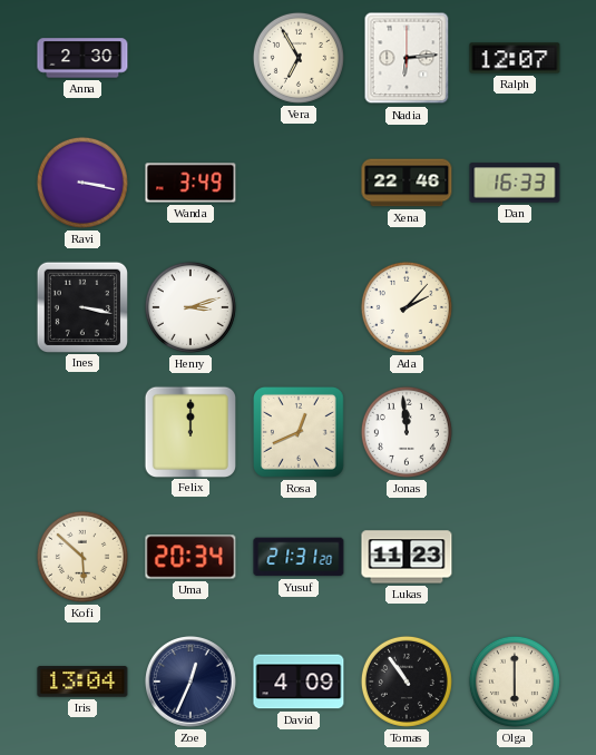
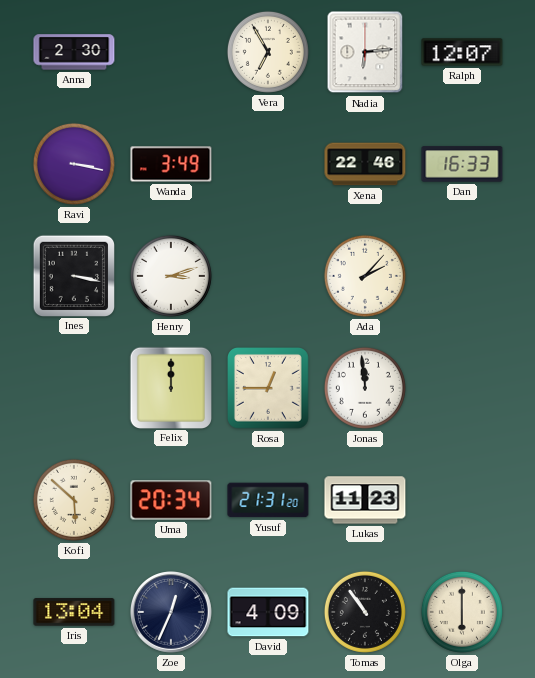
Rosa: 12:41 -> 12:45 (269, 389)
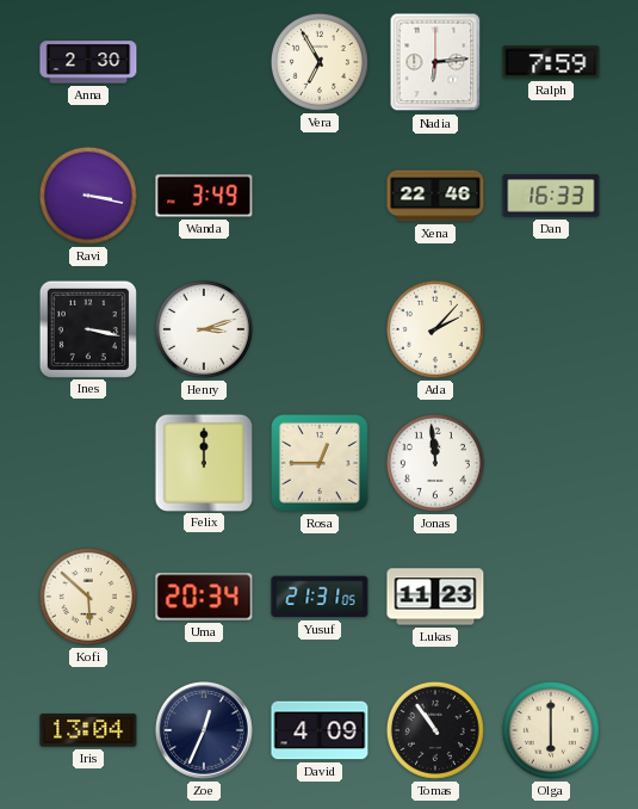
Ralph: 12:07 -> 7:59 (551, 62)
Yusuf: 21:31:20 -> 21:31:05 (320, 597)
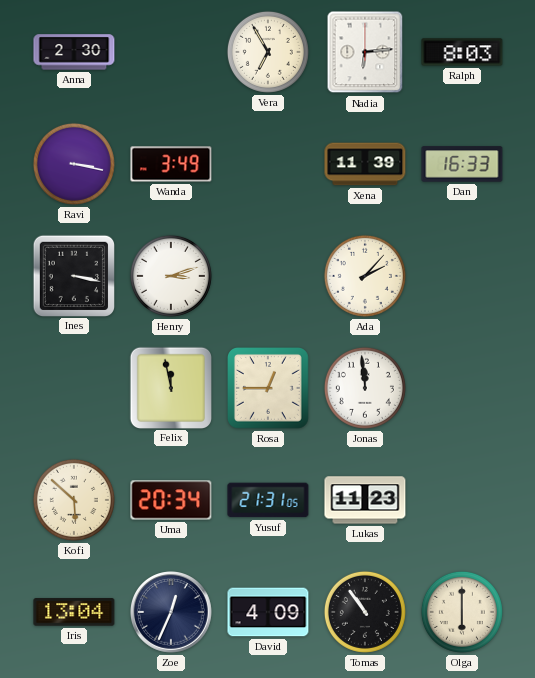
Ralph: 7:59 -> 8:03 (462, 52)
Xena: 22:46 -> 11:39 (365, 164)
Felix: 12:00 -> 11:58 (170, 387)
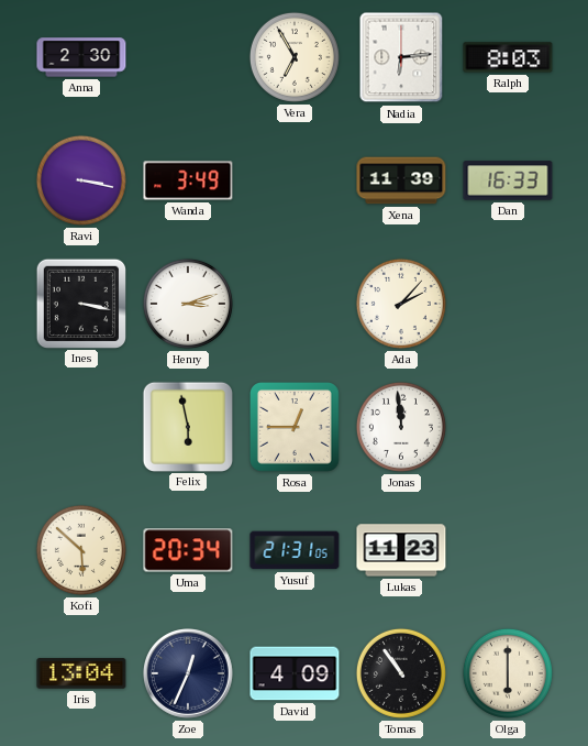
Felix: 11:58 -> 5:58 (187, 426)
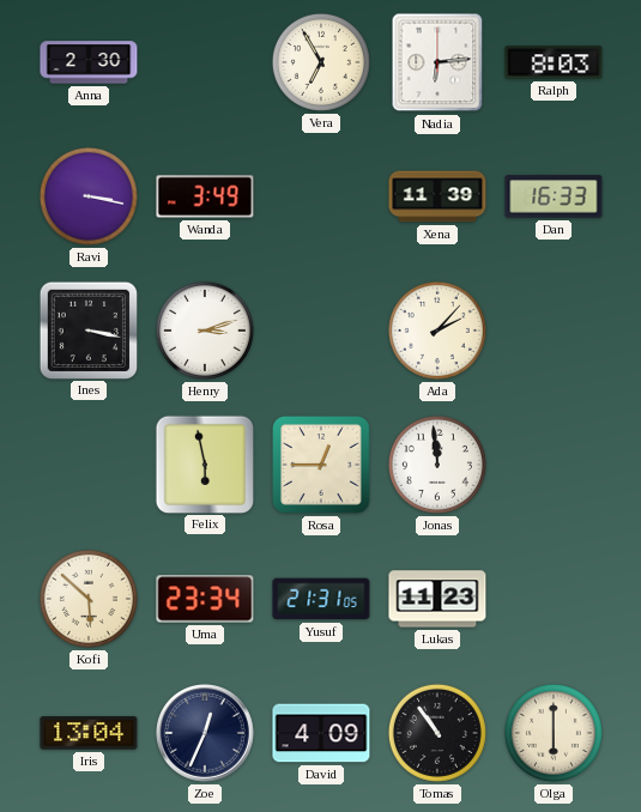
Uma: 20:34 -> 23:34 (205, 599)
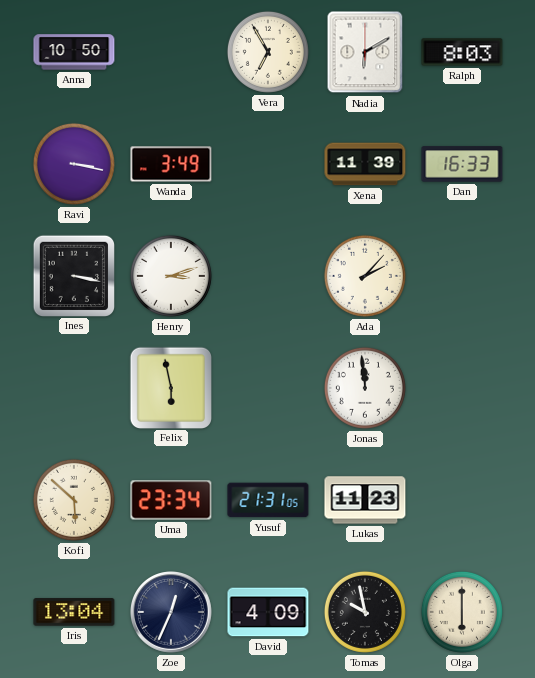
Anna: 2:30 -> 10:50 (74, 52)
Nadia: 6:14 -> 6:10 (365, 52)
Rosa: 12:45 -> none (322, 466)
Tomas: 10:54 -> 9:58 (365, 612)
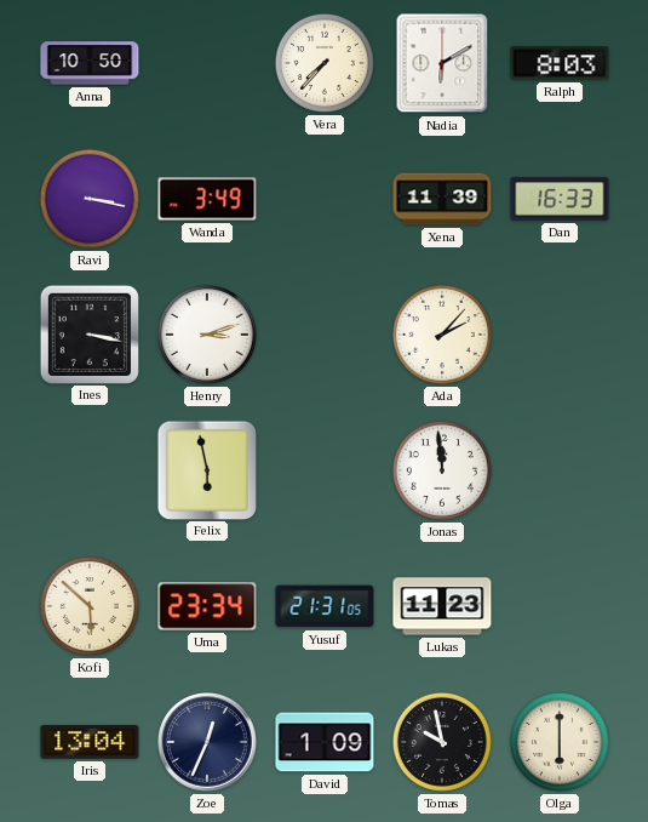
Vera: 6:55 -> 7:37 (325, 63)
David: 4:09 -> 1:09 (325, 742)
